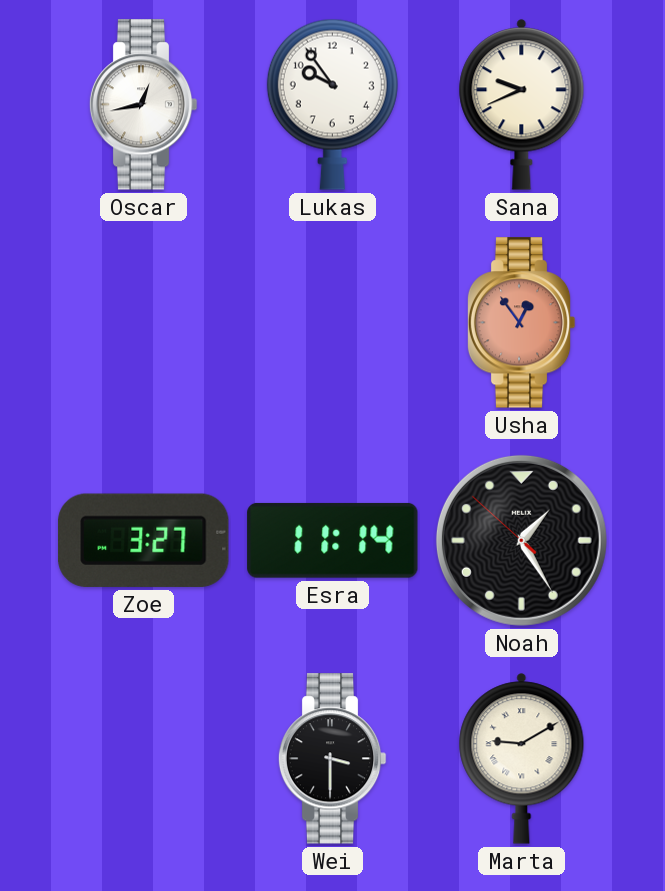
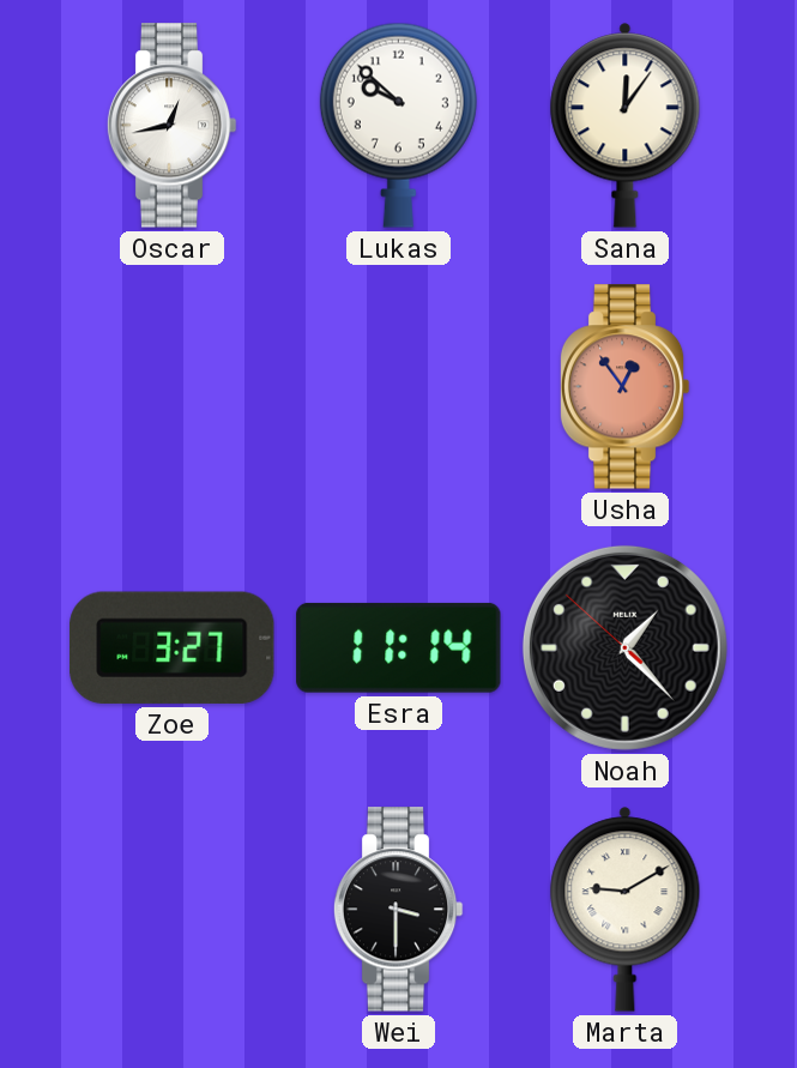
Lukas: 9:54 -> 9:52 (398, 125)
Sana: 9:41 -> 12:06 (626, 126)
Noah: 1:24 -> 1:22 (624, 647)
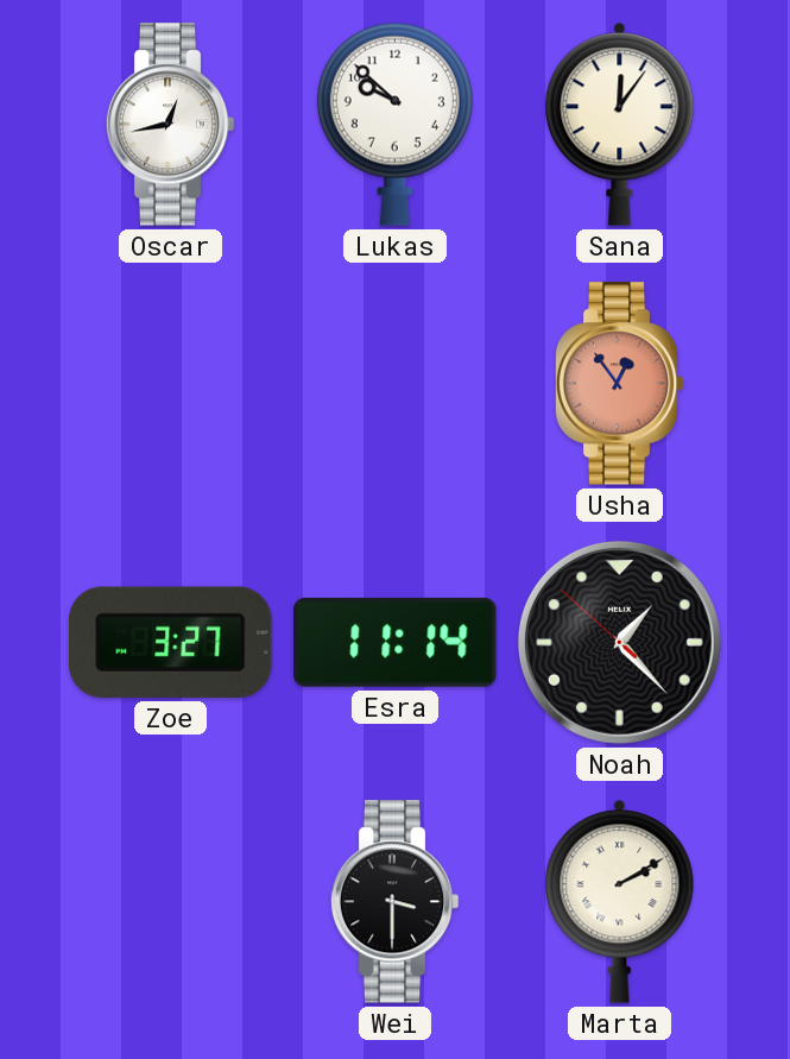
Marta: 9:10 -> 2:10 (620, 902)
